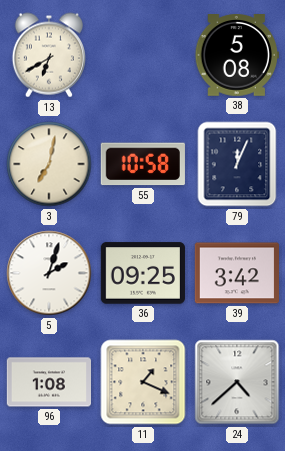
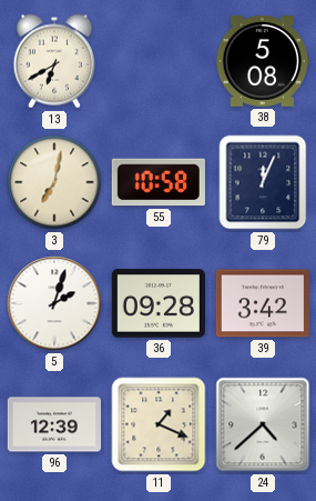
36: 09:25 -> 09:28 (157, 303)
96: 1:08 -> 12:39 (53, 424)
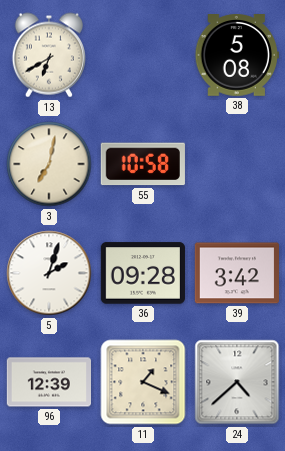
79: 12:04 -> none (263, 182)
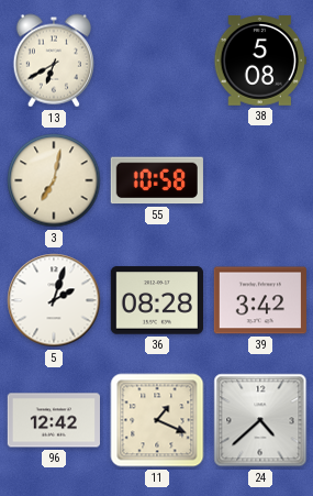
36: 09:28 -> 08:28 (156, 300)
96: 12:39 -> 12:42 (53, 420)
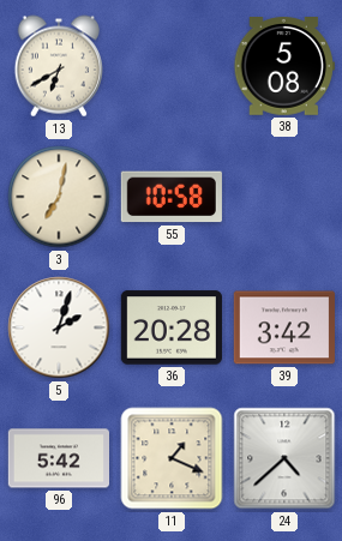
36: 08:28 -> 20:28 (170, 327)
96: 12:42 -> 5:42 (58, 458)
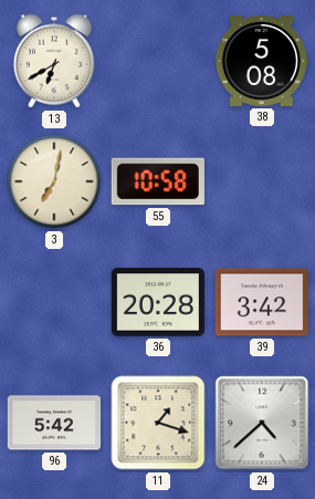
5: 2:03 -> none (59, 327)
11: 1:19 -> 1:18 (158, 423)
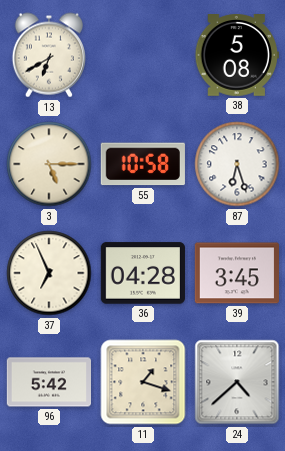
3: 7:02 -> 5:15 (49, 164)
87: none -> 6:27 (237, 164)
37: none -> 6:56 (49, 273)
36: 20:28 -> 04:28 (142, 273)
39: 3:42 -> 3:45 (237, 273)
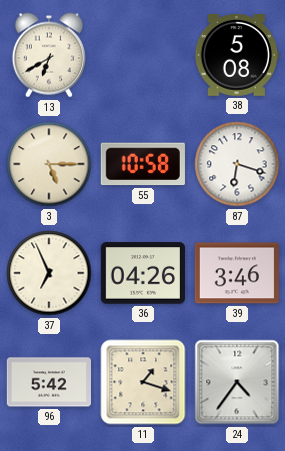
87: 6:27 -> 6:18 (237, 164)
36: 04:28 -> 04:26 (142, 273)
39: 3:45 -> 3:46 (237, 273)
24: 4:38 -> 4:36 (237, 382)
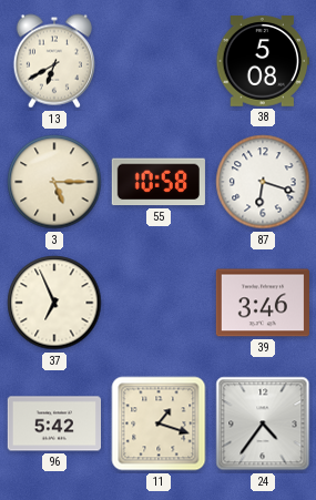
36: 04:26 -> none (142, 273)
